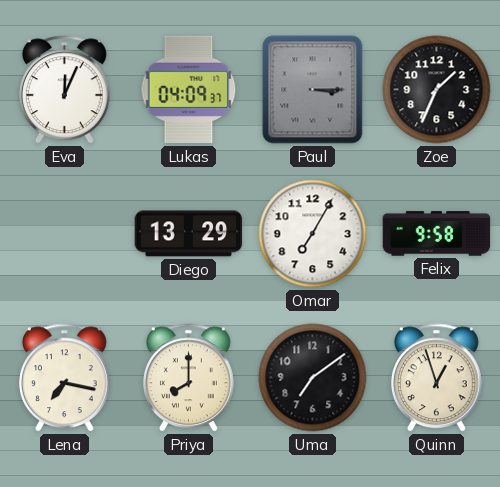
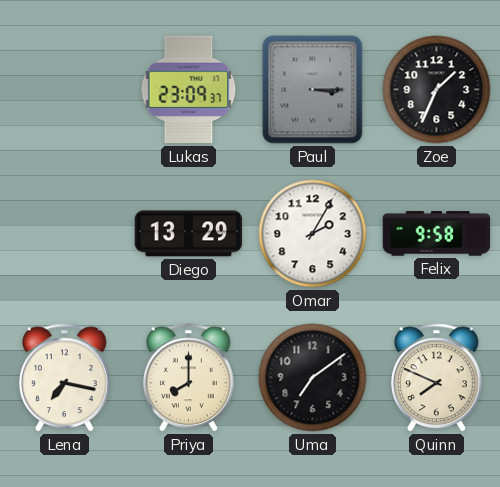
Eva: 12:04 -> none (64, 90)
Lukas: 04:09 -> 23:09 (189, 90)
Omar: 7:05 -> 2:05 (313, 234)
Quinn: 12:57 -> 7:49 (436, 378)
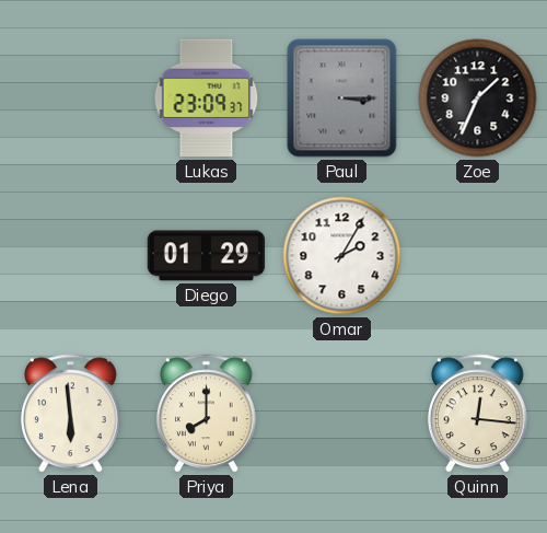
Diego: 13:29 -> 01:29 (207, 256)
Felix: 9:58 -> none (437, 234)
Lena: 7:17 -> 5:59 (70, 414)
Uma: 7:09 -> none (313, 378)
Quinn: 7:49 -> 12:16 (477, 414)
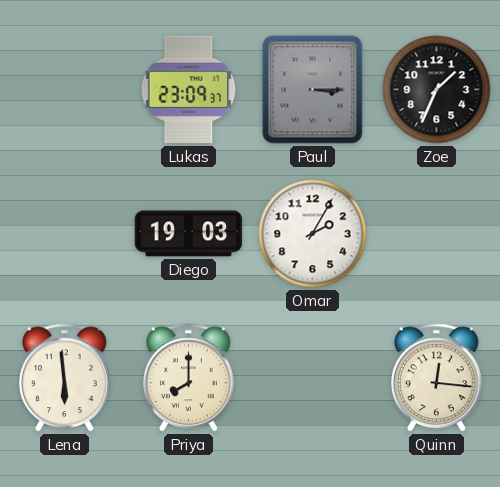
Diego: 01:29 -> 19:03 (189, 234)
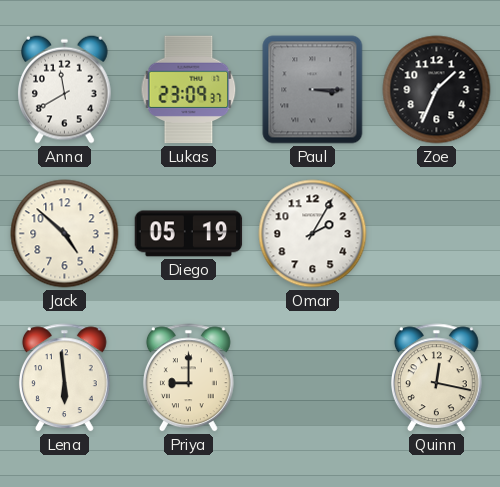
Anna: none -> 11:40 (65, 89)
Jack: none -> 4:52 (65, 234)
Diego: 19:03 -> 05:19 (189, 234)
Priya: 8:00 -> 9:00 (188, 378)
Quinn: 12:16 -> 12:17 (436, 378)
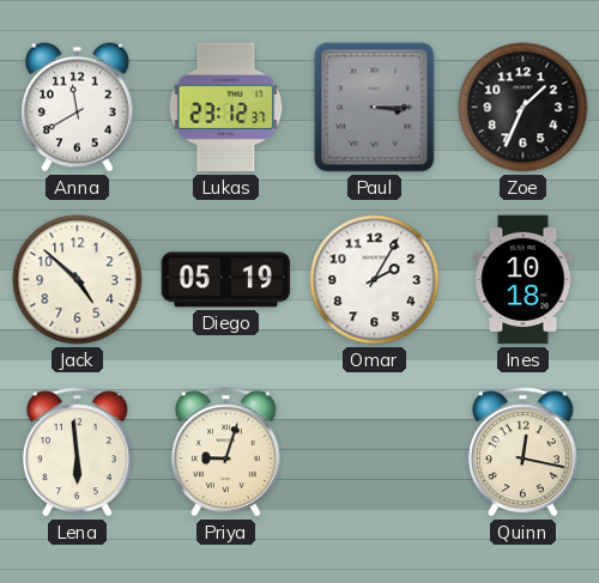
Lukas: 23:09 -> 23:12 (226, 108)
Ines: none -> 10:18 (524, 280)
Priya: 9:00 -> 9:03 (225, 453)
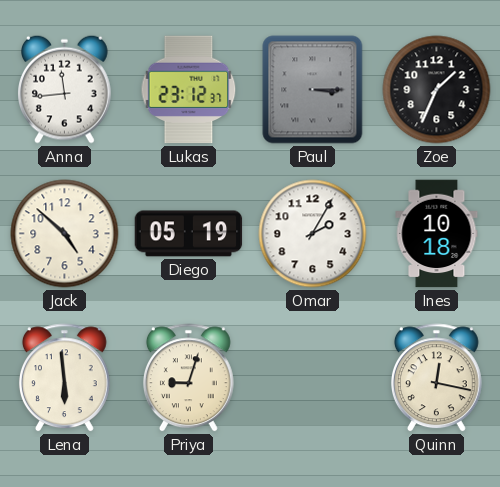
Anna: 11:40 -> 11:44 (65, 89)
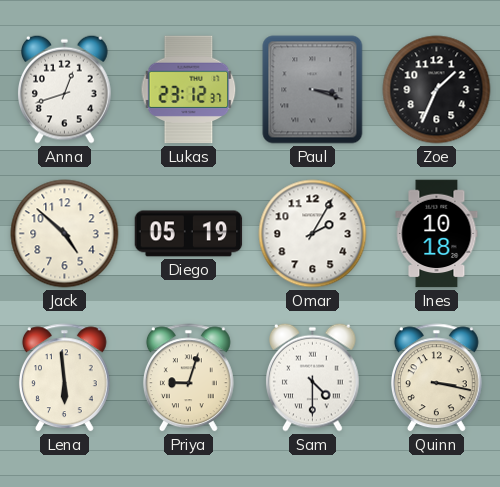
Anna: 11:44 -> 12:42 (65, 89)
Paul: 3:15 -> 3:18 (313, 90)
Sam: none -> 4:30 (313, 377)
Quinn: 12:17 -> 3:17 (436, 378)
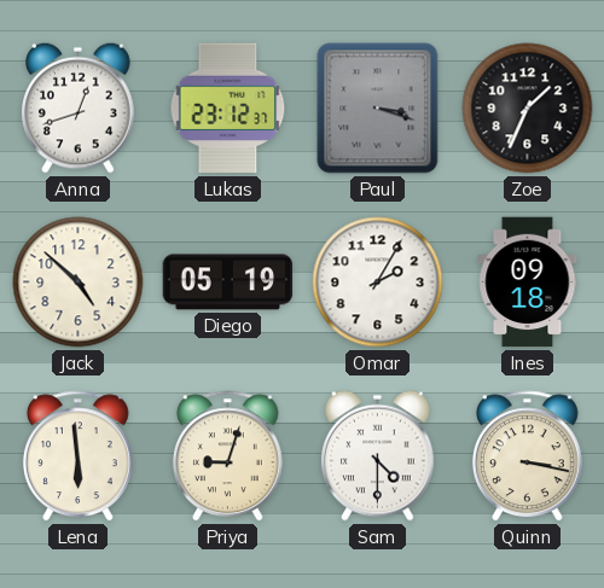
Ines: 10:18 -> 09:18 (528, 283)
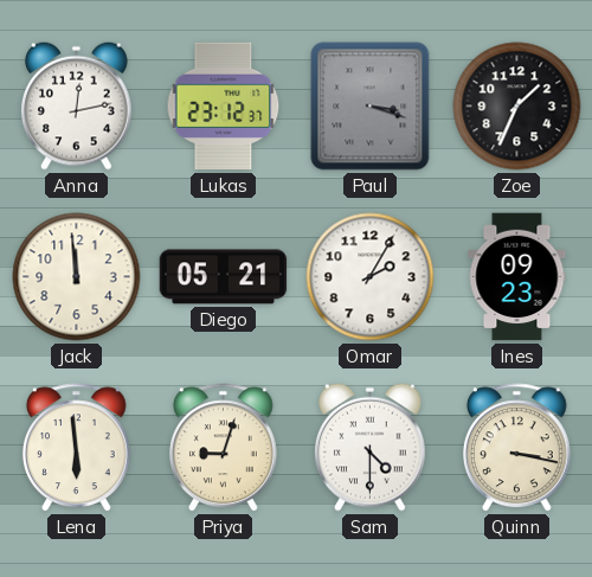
Anna: 12:42 -> 12:13 (77, 105)
Jack: 4:52 -> 11:59 (77, 277)
Diego: 05:19 -> 05:21 (224, 277)
Ines: 09:18 -> 09:23 (517, 277)
